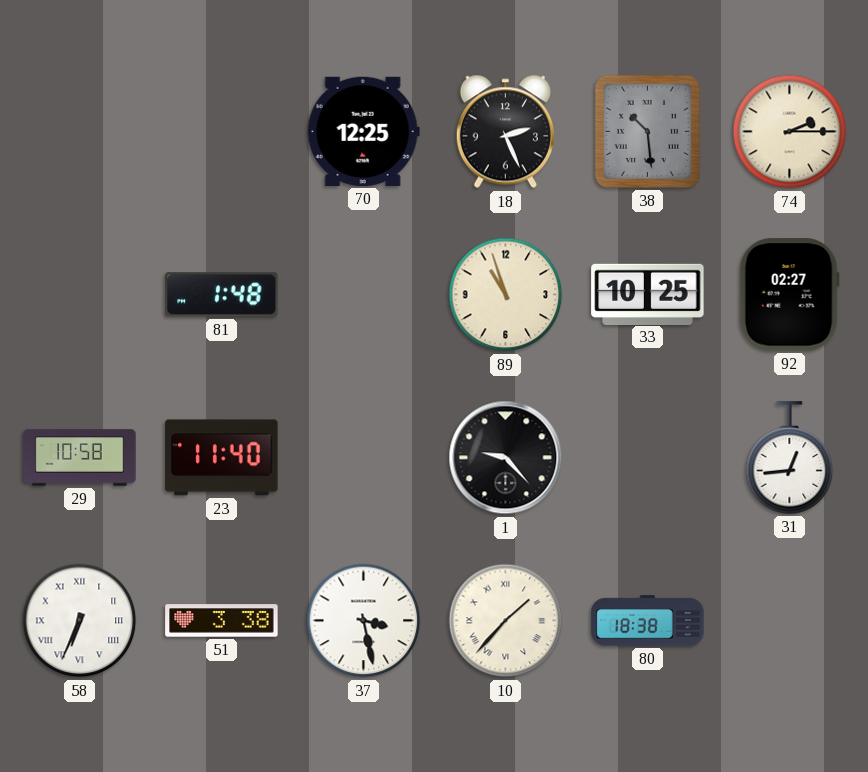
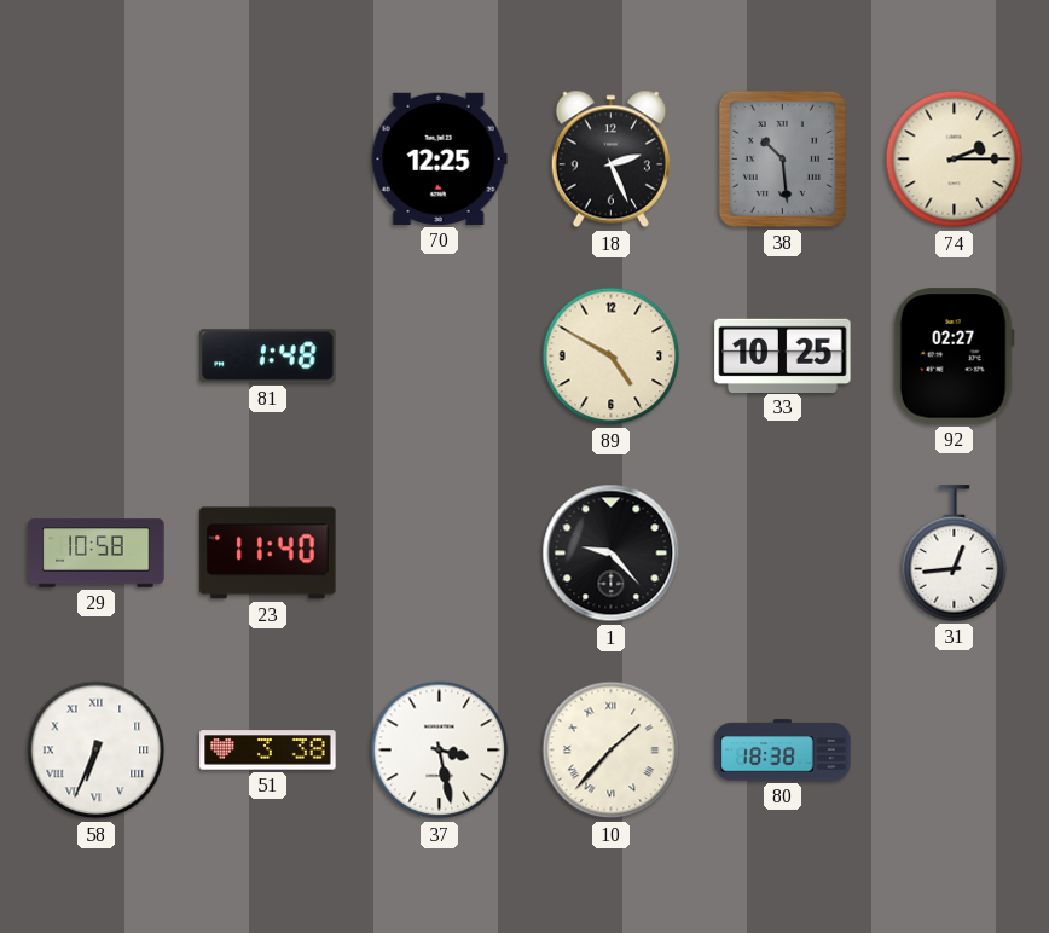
89: 10:57 -> 4:50 (612, 357)
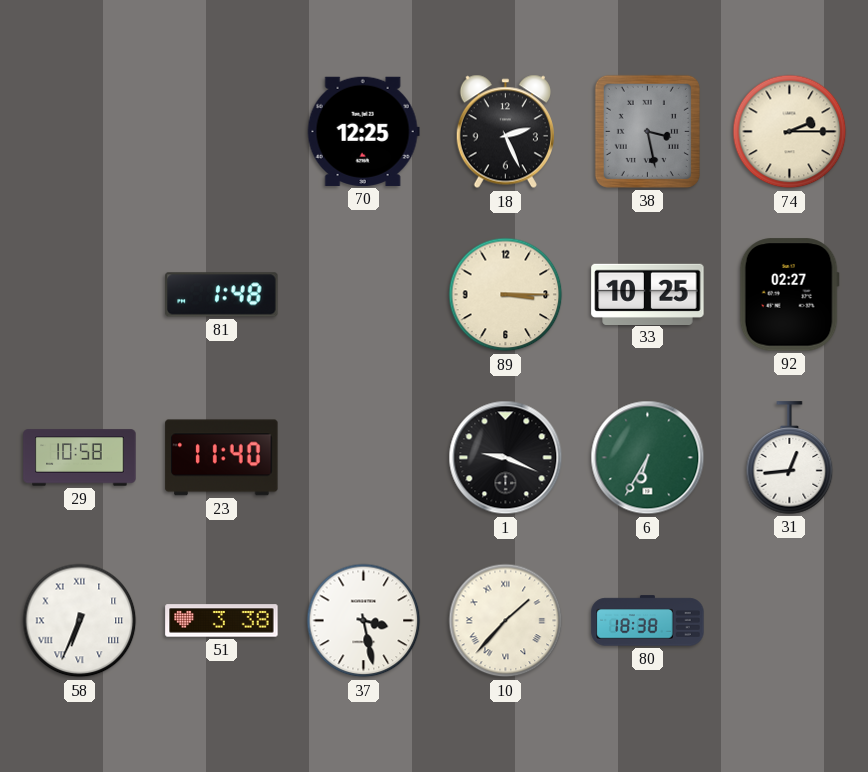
38: 10:29 -> 3:28 (647, 131)
89: 4:50 -> 3:15 (506, 295)
1: 9:23 -> 9:19 (506, 458)
6: none -> 6:35 (648, 458)
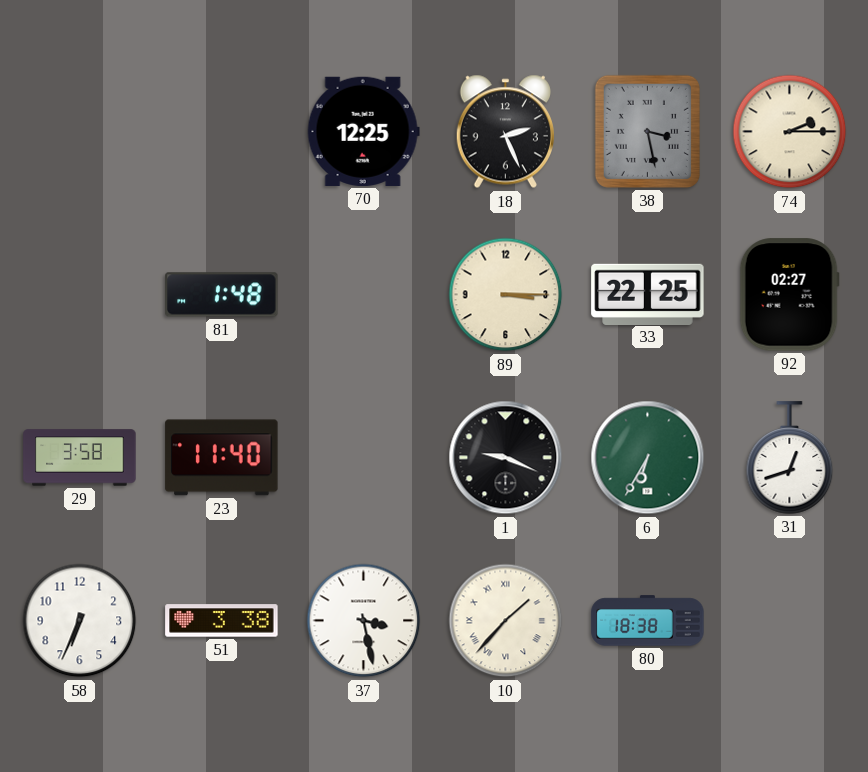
33: 10:25 -> 22:25 (648, 294)
29: 10:58 -> 3:58 (80, 458)
31: 12:44 -> 12:42 (790, 458)
58 numerals: Roman -> Arabic (80, 621)
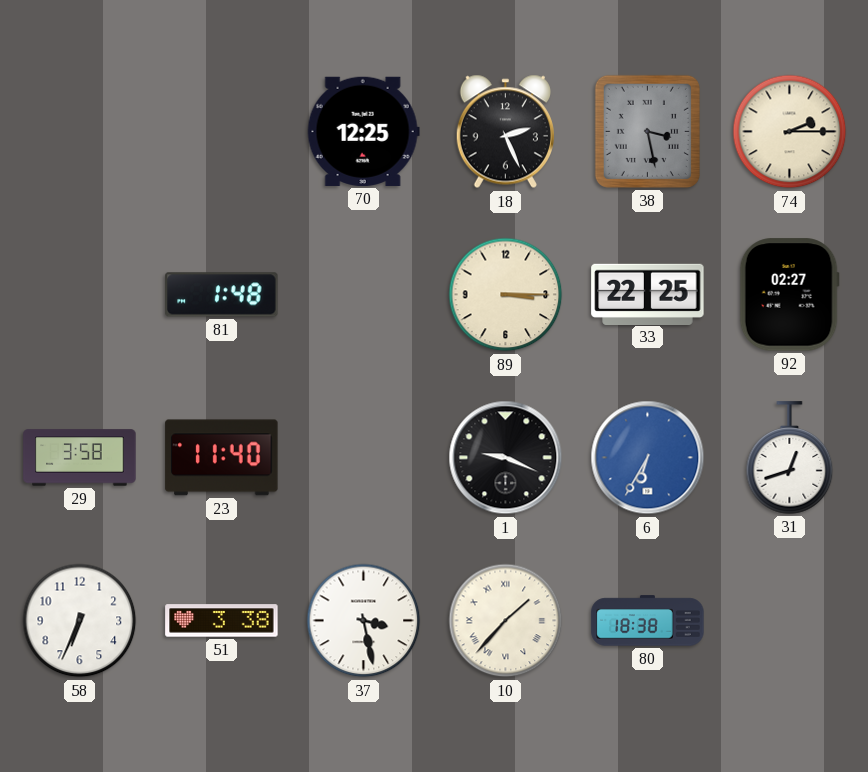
6 dial: green -> blue (648, 458)
